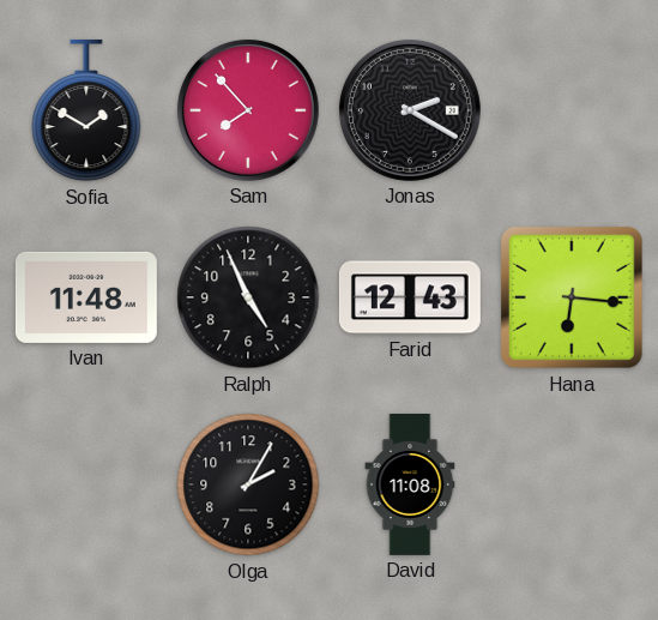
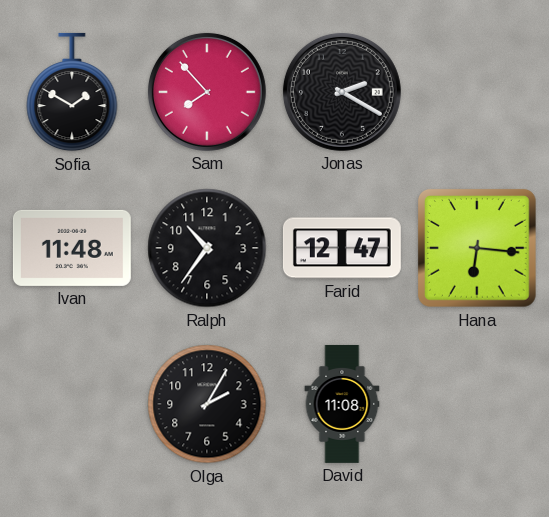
Ralph: 4:56 -> 10:36 (207, 248)
Farid: 12:43 -> 12:47 (342, 248)
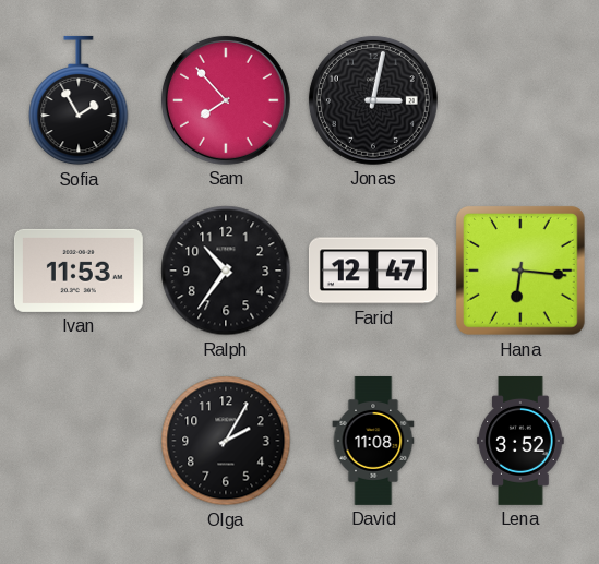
Sofia: 1:50 -> 1:55 (79, 100)
Jonas: 2:20 -> 3:02 (373, 100)
Ivan: 11:48 -> 11:53 (79, 271)
Lena: none -> 3:52 (520, 441)
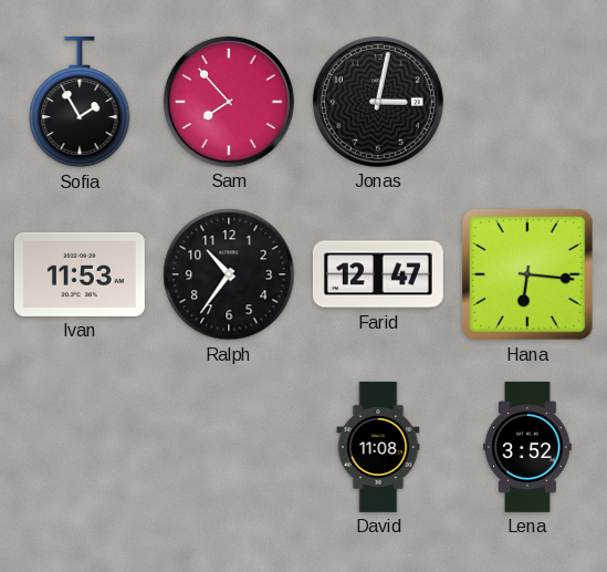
Olga: 2:05 -> none (226, 441)
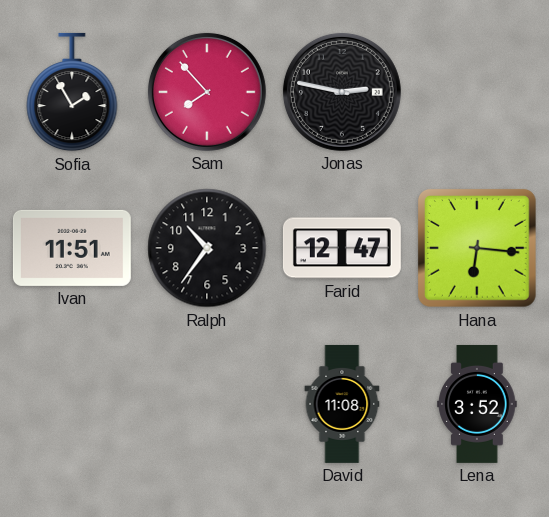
Jonas: 3:02 -> 2:47 (342, 92)
Ivan: 11:53 -> 11:51 (72, 248)
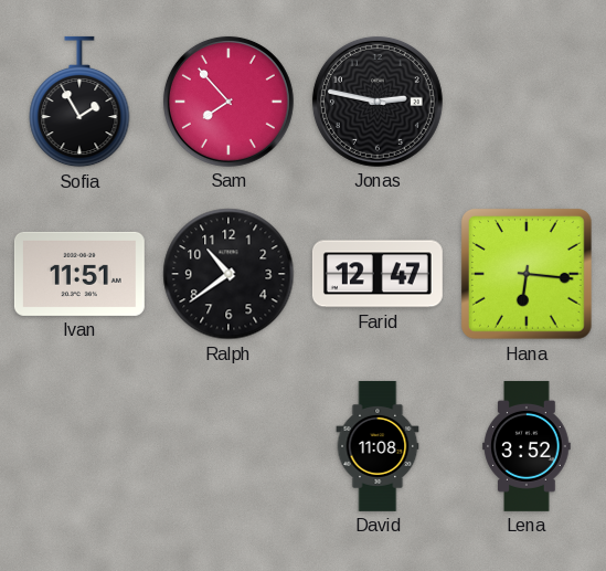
Ralph: 10:36 -> 10:39 (228, 274)
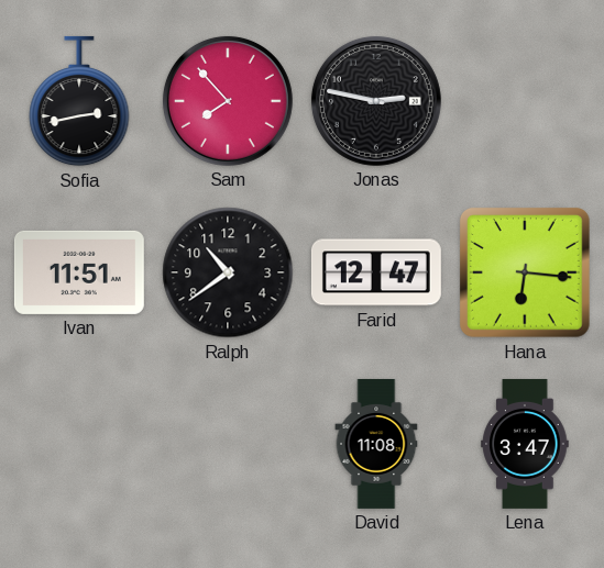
Sofia: 1:55 -> 2:43 (79, 101)
Lena: 3:52 -> 3:47 (525, 444)
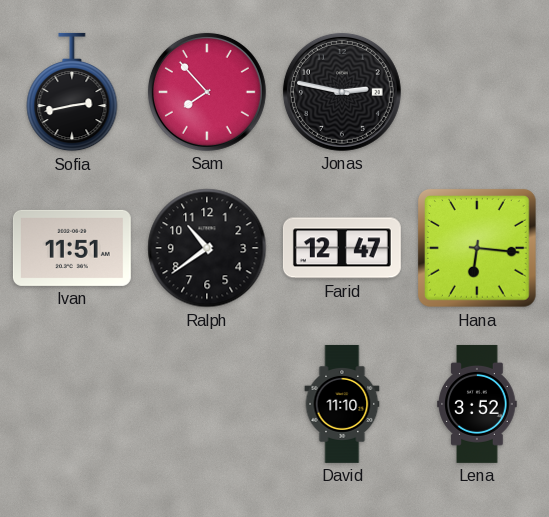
David: 11:08 -> 11:10 (342, 404)
Lena: 3:47 -> 3:52 (477, 404)
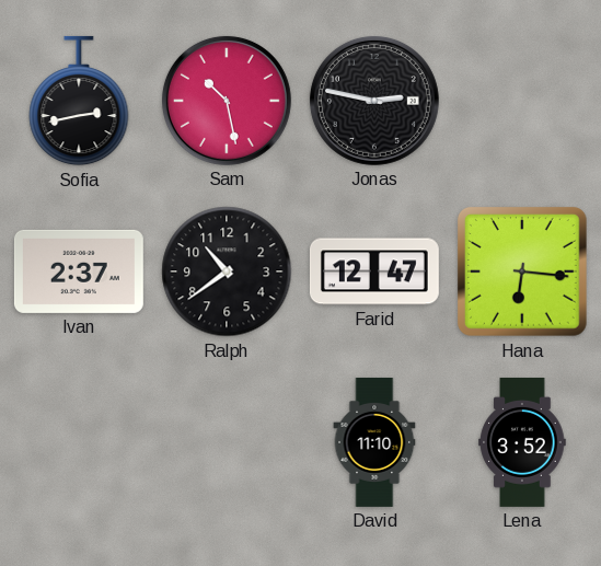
Sam: 7:53 -> 10:28 (227, 101)
Ivan: 11:51 -> 2:37 (79, 272)
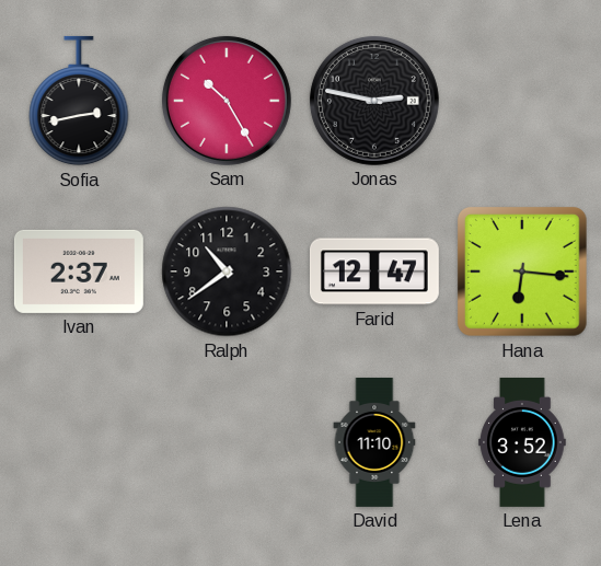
Sam: 10:28 -> 10:25 (227, 101)
